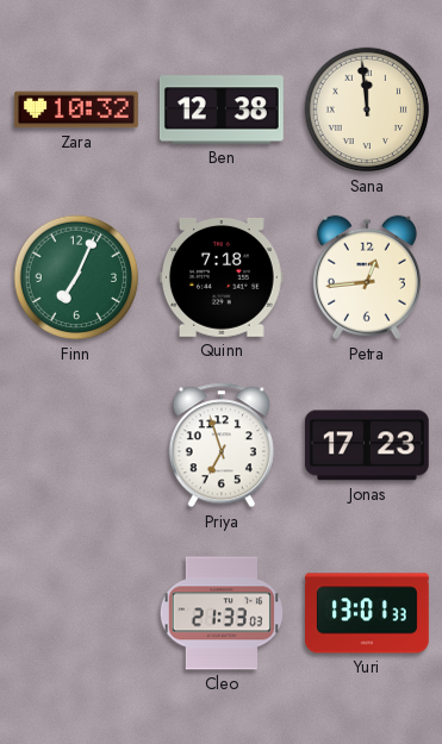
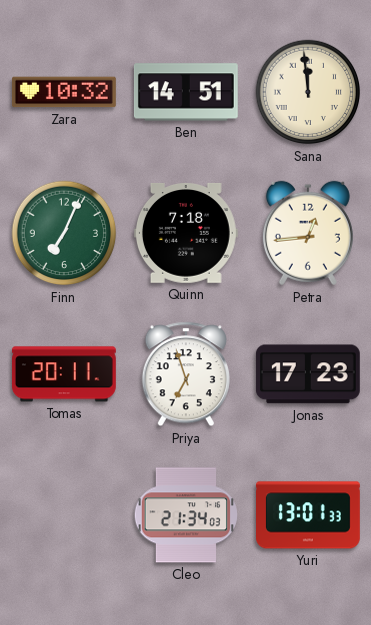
Ben: 12:38 -> 14:51 (186, 92)
Tomas: none -> 20:11 (64, 374)
Cleo: 21:33 -> 21:34 (186, 515)
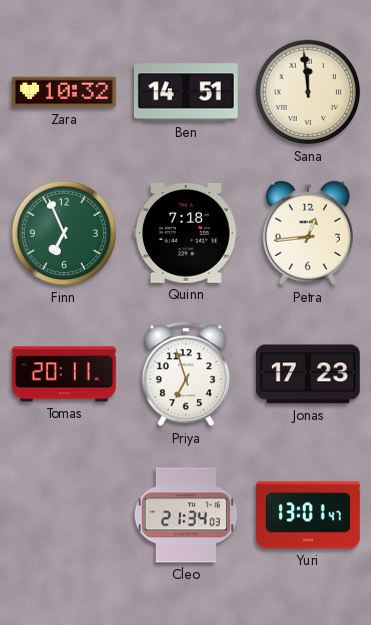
Finn: 7:04 -> 6:56 (64, 233)
Yuri: 13:01:33 -> 13:01:47 (309, 515)
